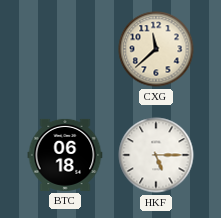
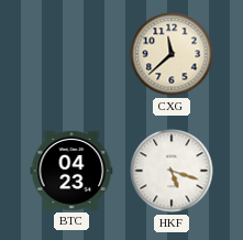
BTC: 06:18 -> 04:23 (71, 171)
HKF: 5:15 -> 5:18 (172, 171)
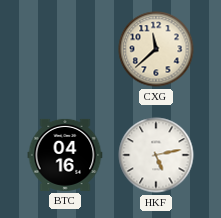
BTC: 04:23 -> 04:16 (65, 155)
HKF: 5:18 -> 5:13 (156, 155)
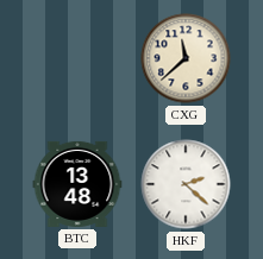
BTC: 04:16 -> 13:48 (77, 184)
HKF: 5:13 -> 2:22 (186, 184)
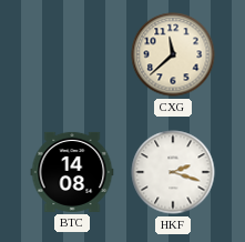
BTC: 13:48 -> 14:08 (72, 172)
HKF: 2:22 -> 2:18 (173, 172)
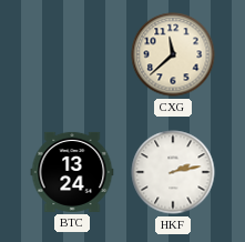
BTC: 14:08 -> 13:24 (72, 172)
HKF: 2:18 -> 2:13 (173, 172)
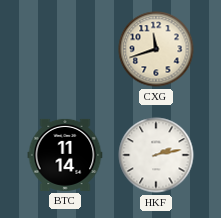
CXG: 11:38 -> 11:42 (156, 49)
BTC: 13:24 -> 11:14 (65, 155)
